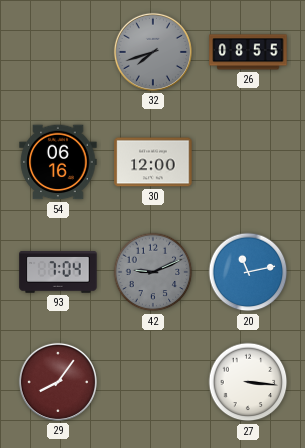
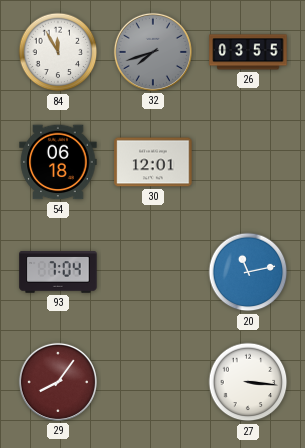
84: none -> 11:55 (58, 52)
26: 08:55 -> 03:55 (248, 52)
54: 06:16 -> 06:18 (58, 162)
30: 12:00 -> 12:01 (153, 162)
42: 9:11 -> none (153, 272)
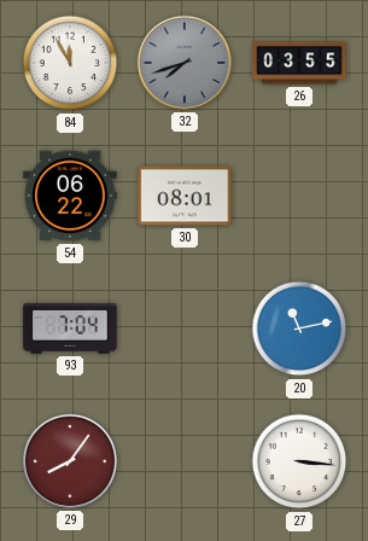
54: 06:18 -> 06:22 (70, 196)
30: 12:01 -> 08:01 (185, 196)
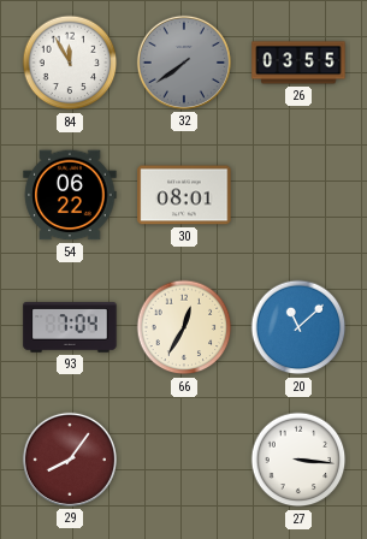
32: 7:42 -> 7:39 (184, 63)
66: none -> 12:35 (184, 327)
20: 11:13 -> 11:08 (298, 327)
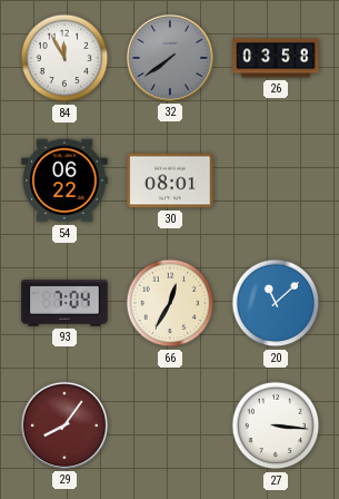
26: 03:55 -> 03:58 (276, 58)
